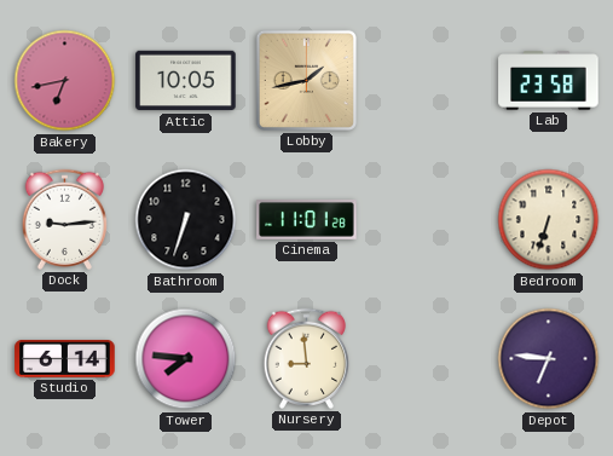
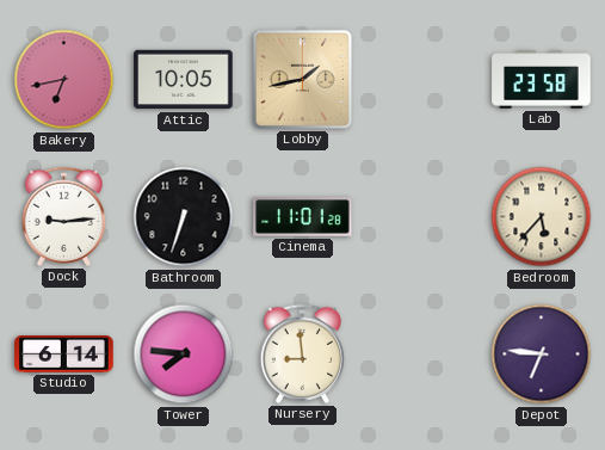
Bedroom: 6:33 -> 5:37 (542, 217)
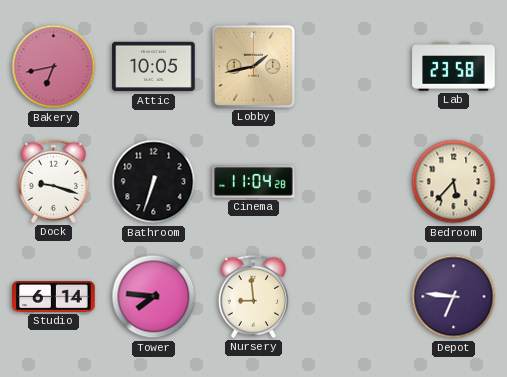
Dock: 9:14 -> 9:18 (53, 181)
Cinema: 11:01 -> 11:04 (254, 182)
